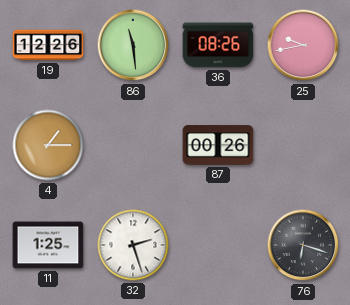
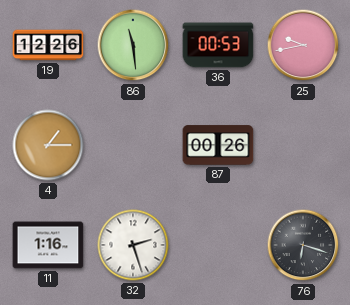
36: 08:26 -> 00:53 (218, 45)
11: 1:25 -> 1:16 (48, 245)
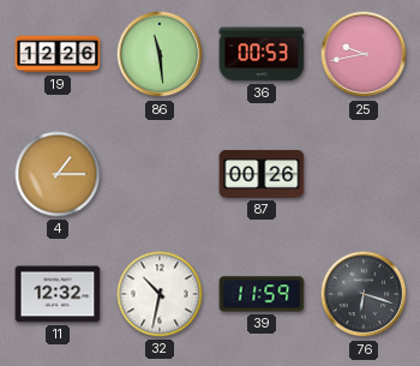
11: 1:16 -> 12:32 (58, 294)
32: 2:27 -> 10:32 (160, 294)
39: none -> 11:59 (262, 294)
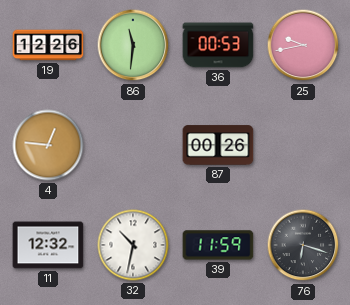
86: 11:29 -> 11:31 (133, 45)
4: 1:15 -> 12:46 (48, 145)
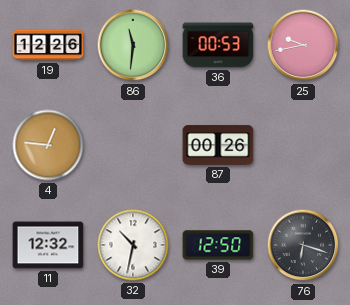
39: 11:59 -> 12:50 (218, 245)
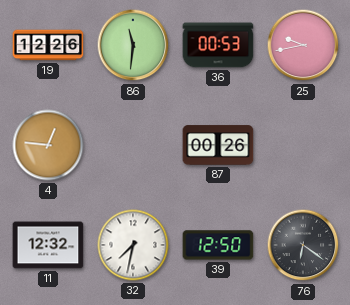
32: 10:32 -> 7:32 (133, 245)
76: 6:18 -> 6:21 (303, 245)
